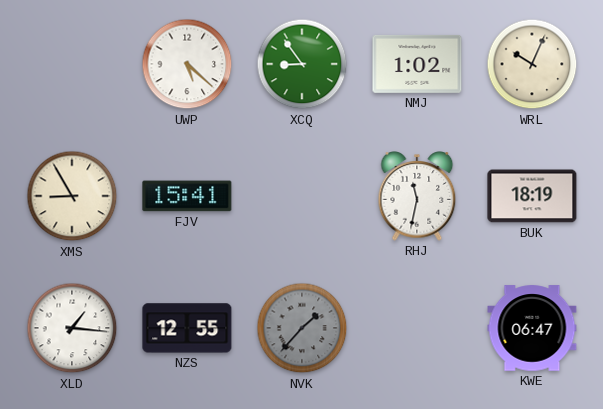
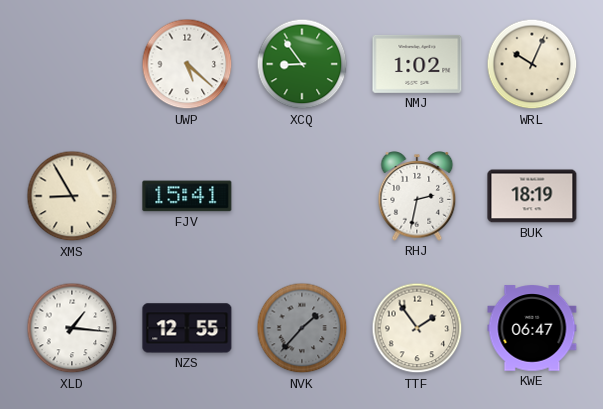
RHJ: 11:32 -> 2:32 (417, 196)
TTF: none -> 1:54 (417, 328)
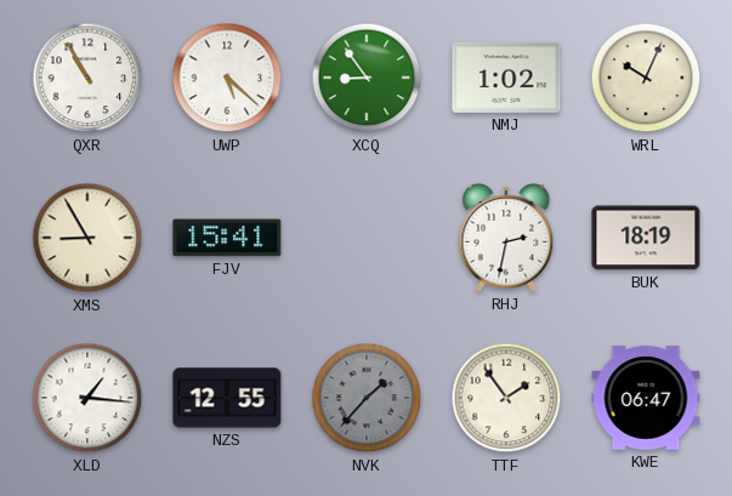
QXR: none -> 10:55 (87, 78)
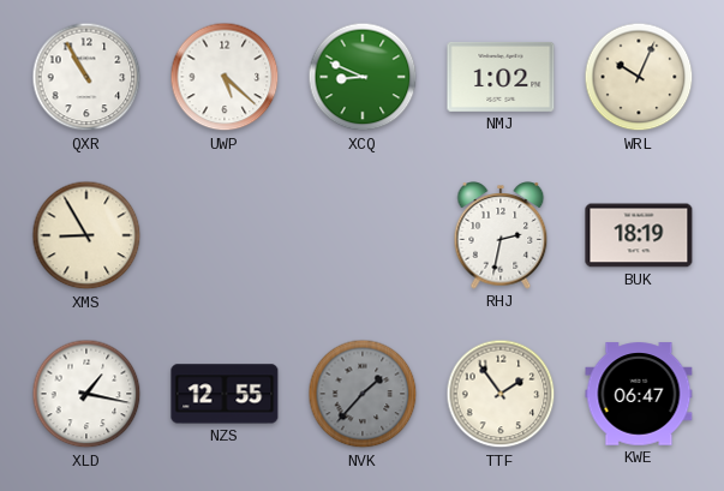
XCQ: 8:54 -> 8:49 (363, 77)
FJV: 15:41 -> none (227, 238)
XLD: 1:16 -> 1:17 (86, 394)
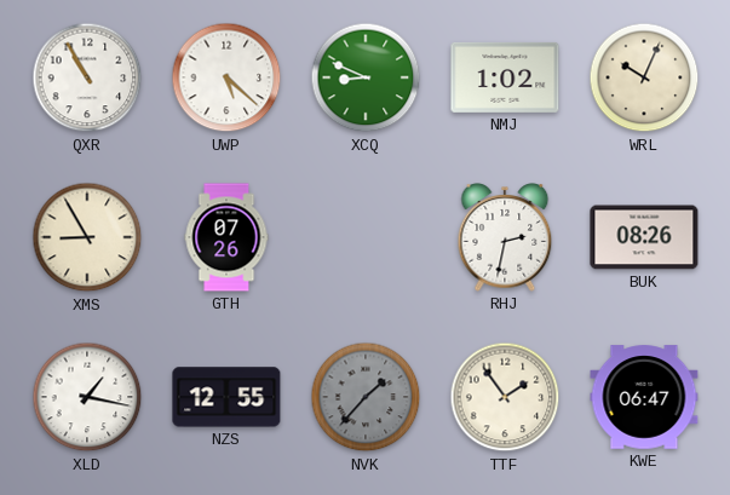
GTH: none -> 07:26 (226, 237)
BUK: 18:19 -> 08:26 (644, 237)
